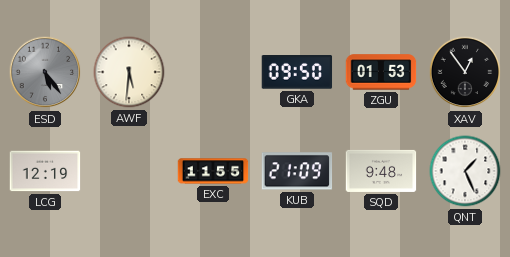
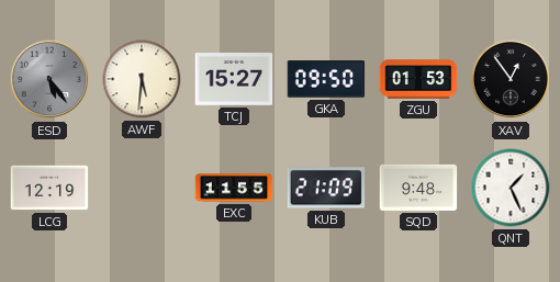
TCJ: none -> 15:27 (234, 80)
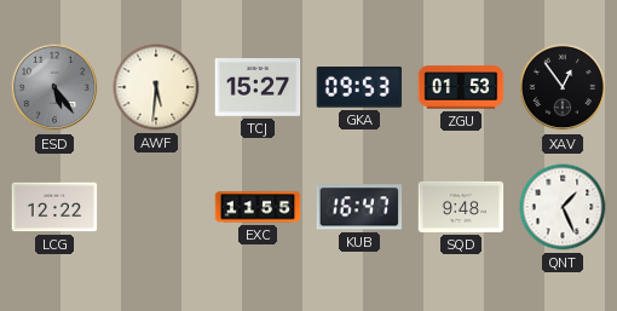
GKA: 09:50 -> 09:53 (359, 87)
LCG: 12:19 -> 12:22 (54, 207)
KUB: 21:09 -> 16:47 (359, 207)
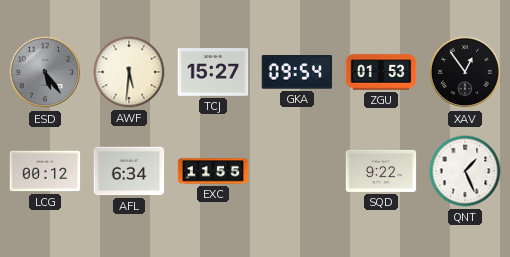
GKA: 09:53 -> 09:54 (297, 72)
LCG: 12:22 -> 00:12 (45, 171)
AFL: none -> 6:34 (129, 171)
KUB: 16:47 -> none (359, 207)
SQD: 9:48 -> 9:22 (381, 171)
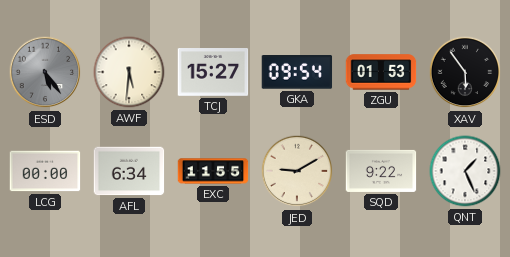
XAV: 12:54 -> 5:54 (465, 72)
LCG: 00:12 -> 00:00 (45, 171)
JED: none -> 9:10 (297, 171)
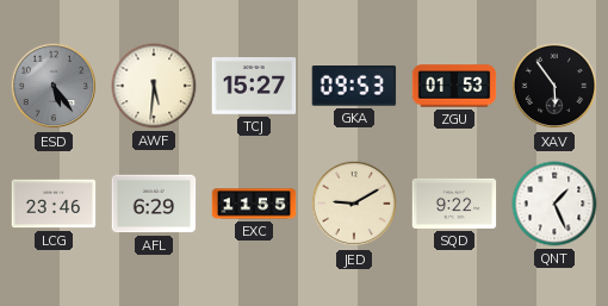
GKA: 09:54 -> 09:53 (354, 86)
LCG: 00:00 -> 23:46 (54, 204)
AFL: 6:34 -> 6:29 (154, 204)
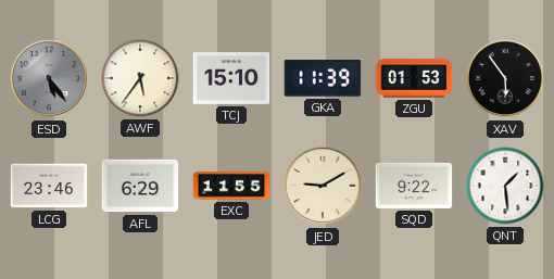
AWF: 5:31 -> 5:36 (140, 78)
TCJ: 15:27 -> 15:10 (231, 79)
GKA: 09:53 -> 11:39 (323, 78)
QNT: 1:26 -> 1:29 (505, 186)
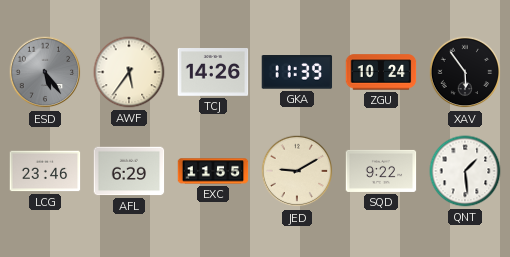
TCJ: 15:10 -> 14:26 (213, 73)
ZGU: 01:53 -> 10:24 (381, 72)
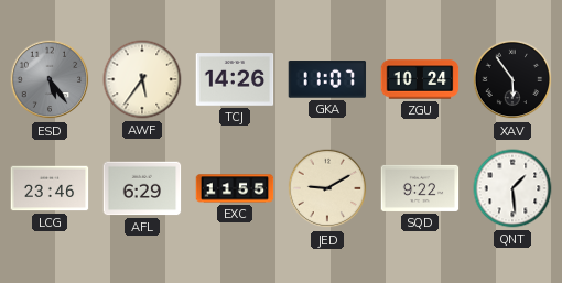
GKA: 11:39 -> 11:07 (327, 79)
